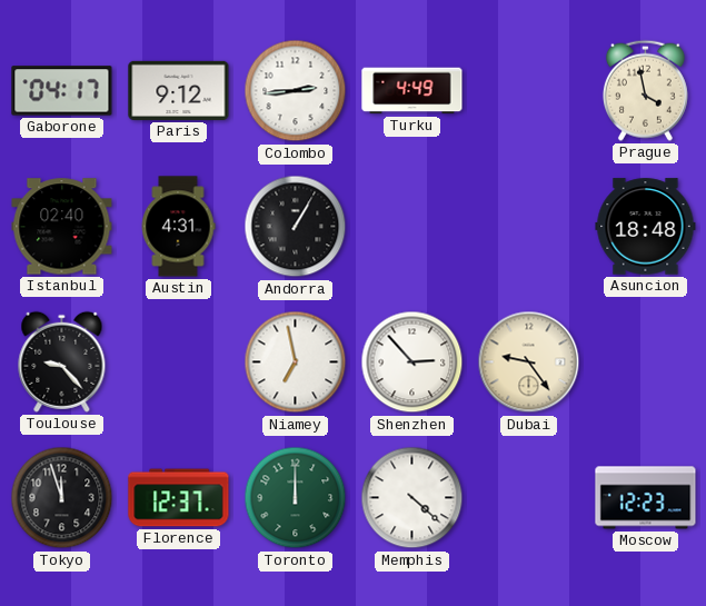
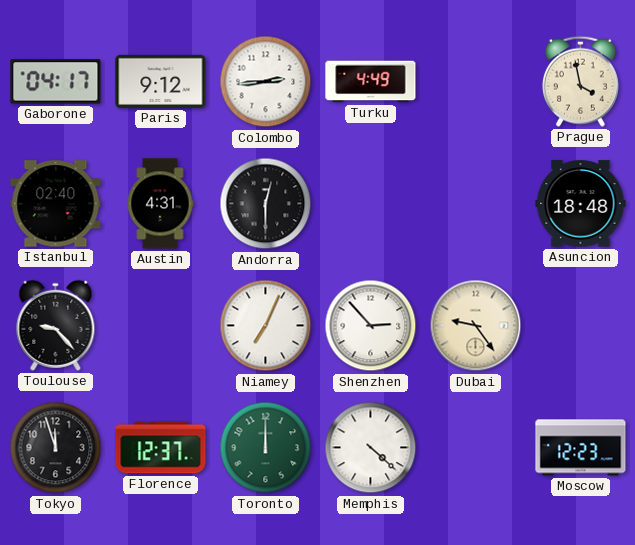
Andorra: 1:05 -> 12:30 (266, 204)
Niamey: 6:58 -> 7:04 (266, 326)
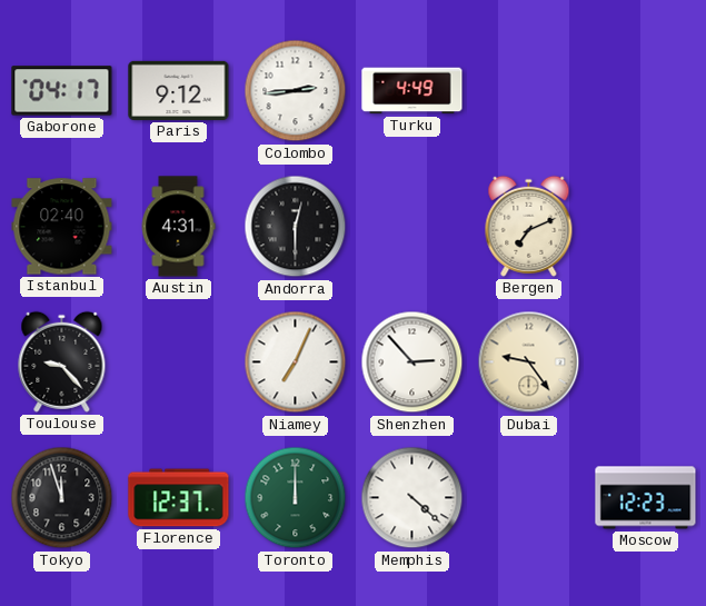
Prague: 3:58 -> none (580, 81)
Bergen: none -> 7:11 (529, 226)
Asuncion: 18:48 -> none (581, 204)
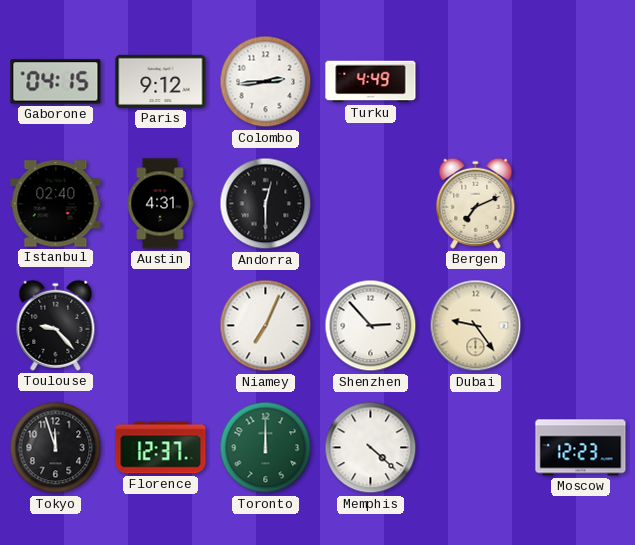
Gaborone: 04:17 -> 04:15 (56, 82)
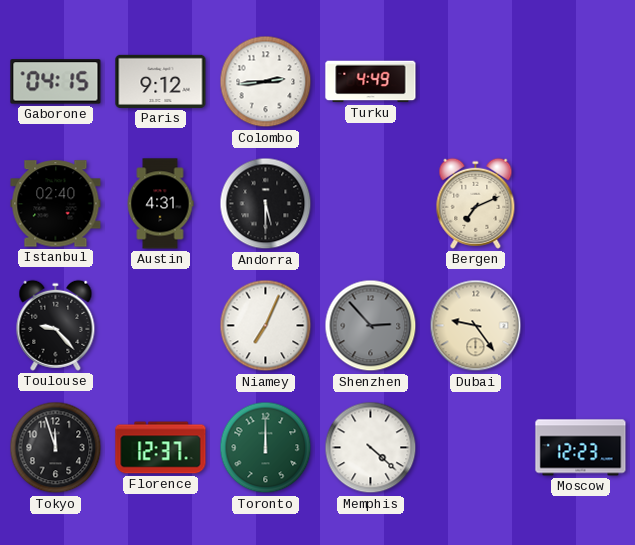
Andorra: 12:30 -> 5:30 (266, 204)
Shenzhen dial: white -> grey (371, 326)
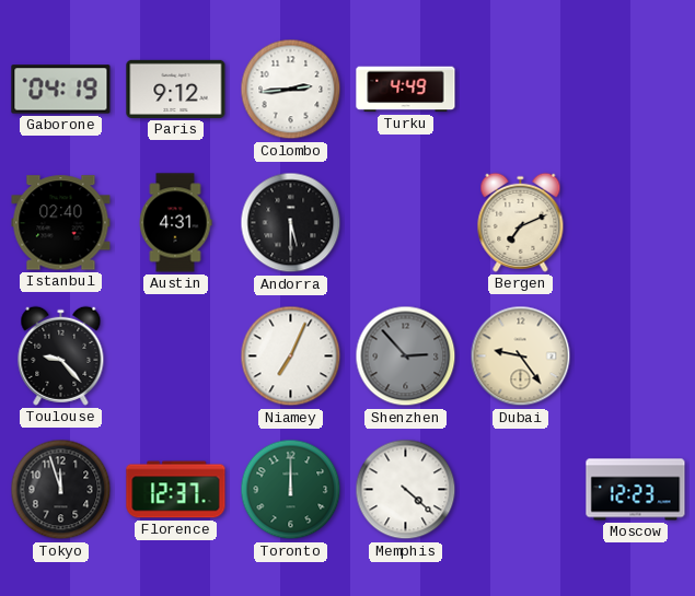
Gaborone: 04:15 -> 04:19 (61, 90)
